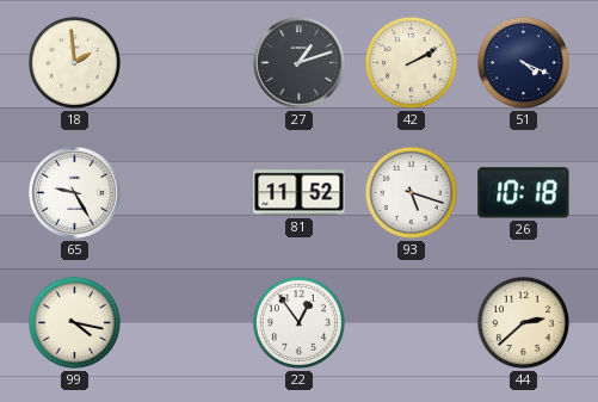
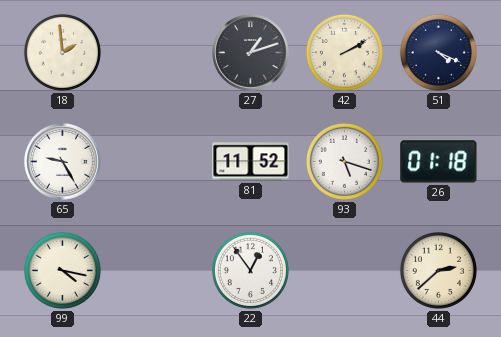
26: 10:18 -> 01:18 (439, 162)
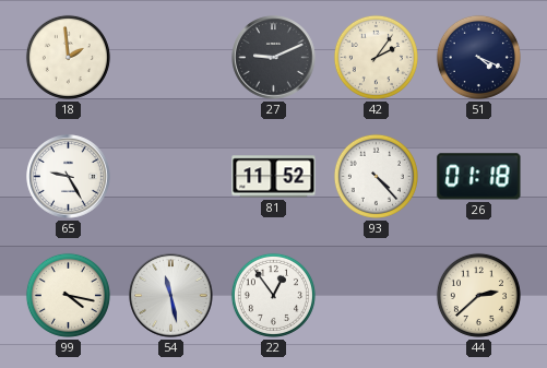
27: 1:12 -> 9:11 (274, 58)
42: 2:10 -> 2:06 (376, 57)
93: 5:18 -> 4:23 (376, 176)
54: none -> 11:28 (171, 296)
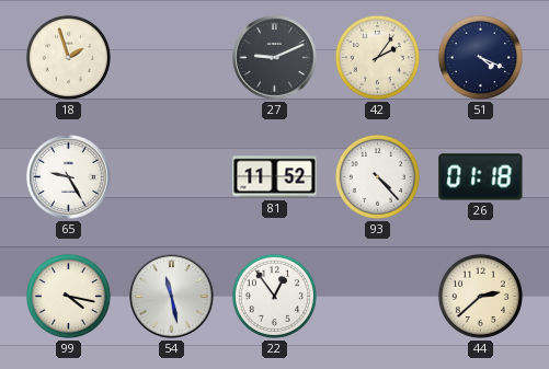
18: 1:59 -> 1:57 (68, 57)
